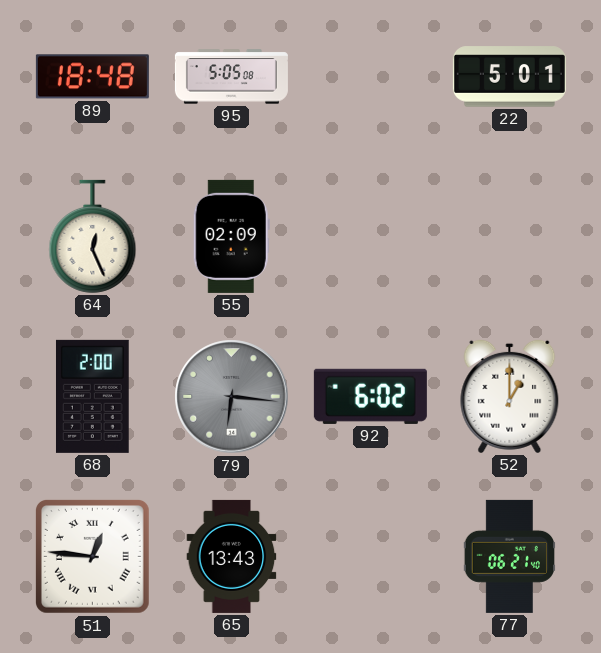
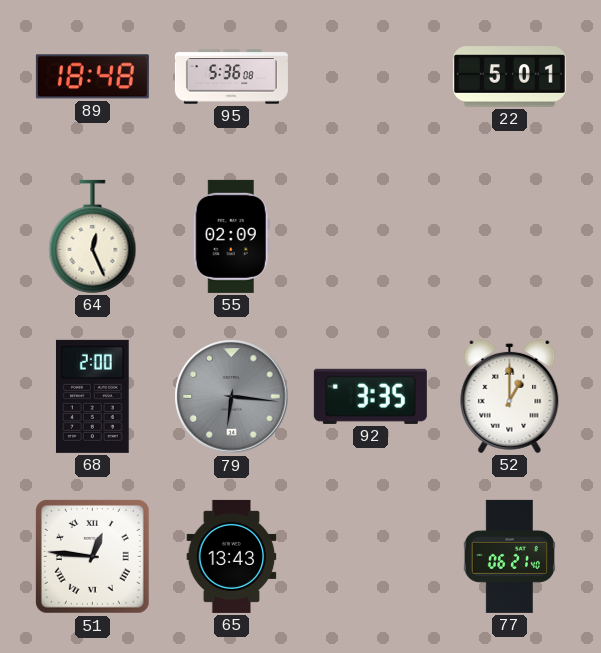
95: 5:05 -> 5:36 (231, 77)
92: 6:02 -> 3:35 (370, 396)
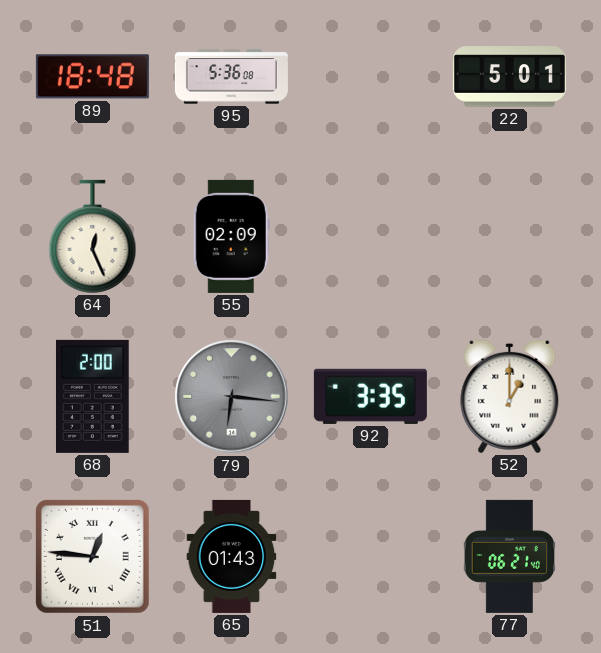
65: 13:43 -> 01:43 (232, 556)
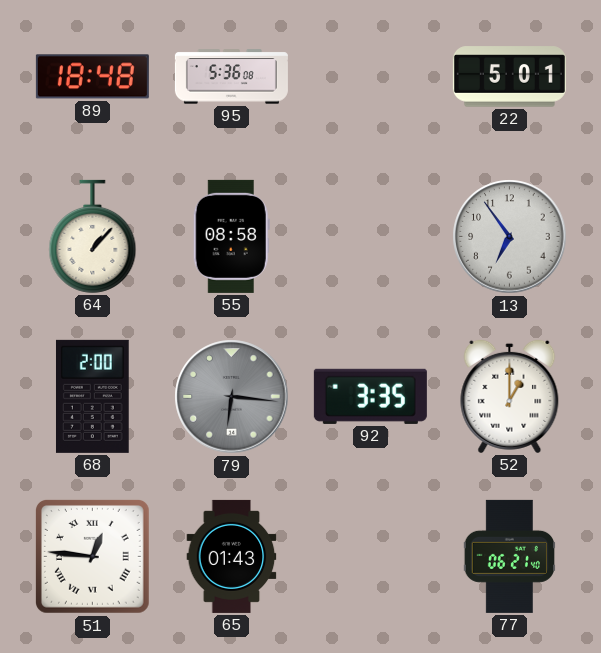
64: 12:26 -> 1:07 (93, 236)
55: 02:09 -> 08:58 (231, 236)
13: none -> 6:54 (510, 237)
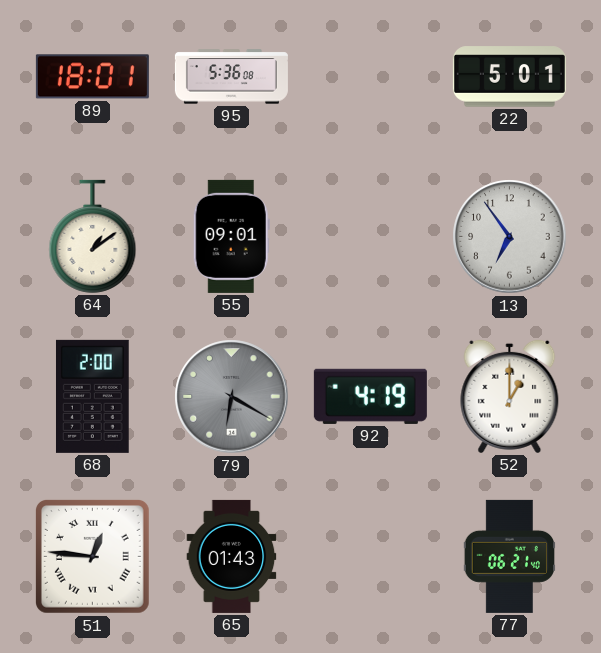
89: 18:48 -> 18:01 (92, 77)
64: 1:07 -> 1:09 (93, 236)
55: 08:58 -> 09:01 (231, 236)
79: 6:16 -> 6:20 (232, 397)
92: 3:35 -> 4:19 (370, 396)
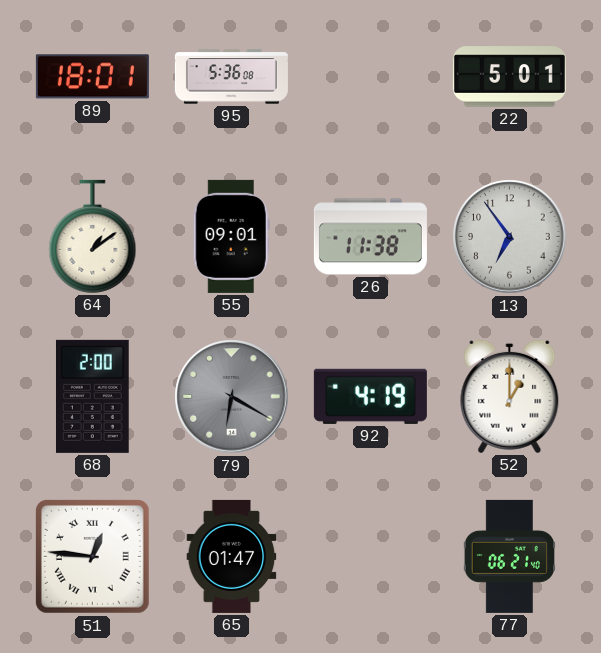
26: none -> 11:38 (370, 237)
65: 01:43 -> 01:47 (232, 556)
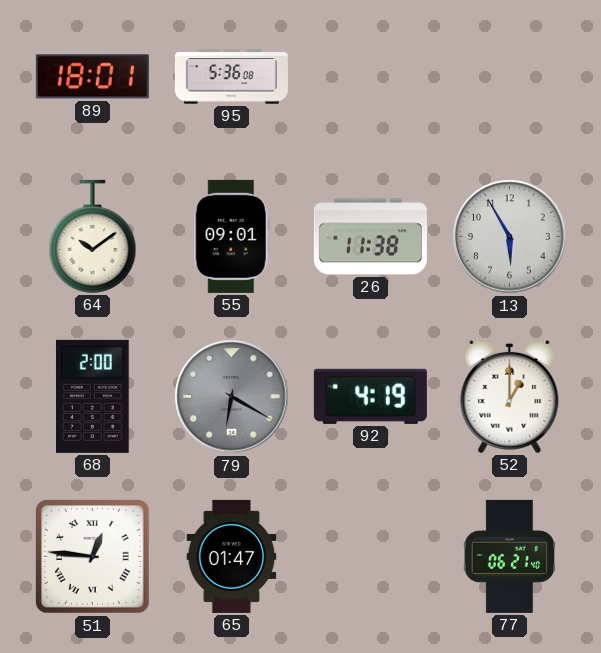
22: 5:01 -> none (509, 77)
64: 1:09 -> 10:09 (93, 236)
13: 6:54 -> 5:55 (510, 237)
